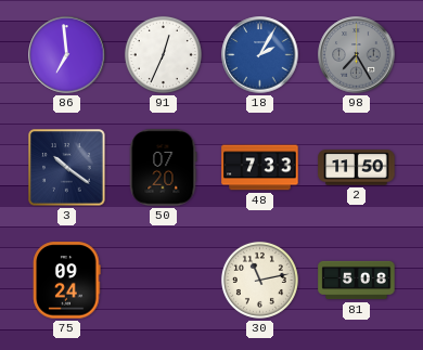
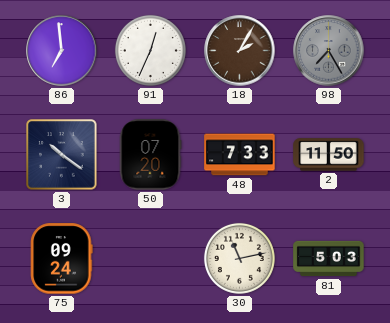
18 dial: blue -> brown (240, 51)
81: 5:08 -> 5:03 (329, 259)
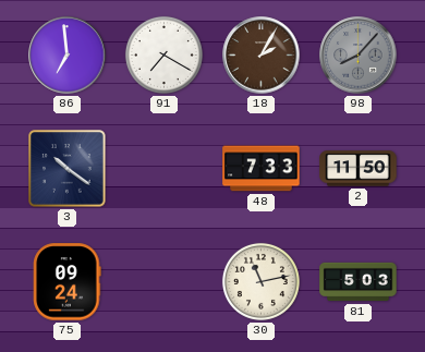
91: 12:34 -> 7:20 (163, 54)
98: 7:25 -> 8:07 (359, 56)
50: 07:20 -> none (150, 155)
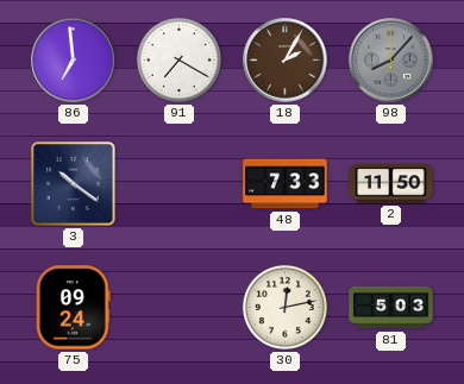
30: 11:13 -> 12:13 (284, 307)
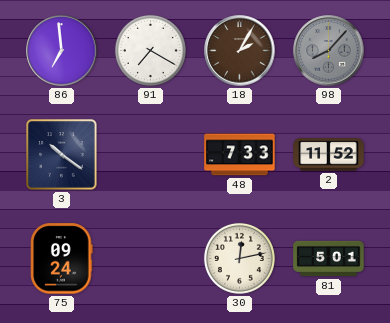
2: 11:50 -> 11:52 (329, 155)
81: 5:03 -> 5:01 (329, 259)
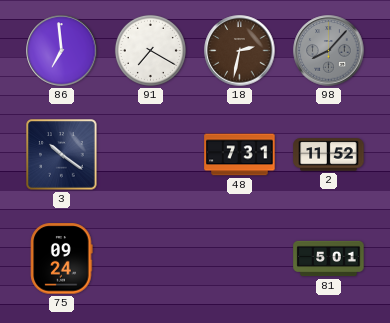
18: 2:05 -> 2:32 (240, 51)
48: 7:33 -> 7:31 (240, 155)
30: 12:13 -> none (239, 258)
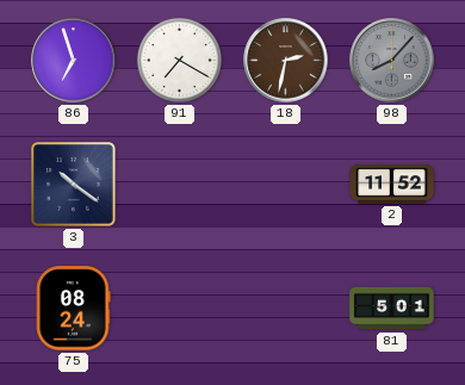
86: 6:59 -> 6:57 (74, 61)
48: 7:31 -> none (240, 155)
75: 09:24 -> 08:24 (74, 309)
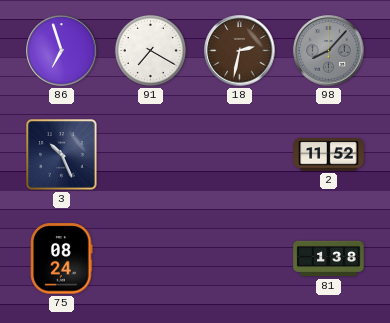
3: 10:21 -> 10:26 (62, 155)
81: 5:01 -> 1:38 (329, 259)
